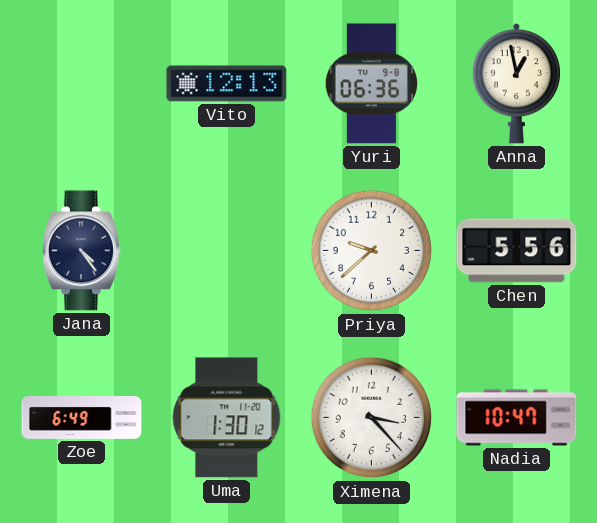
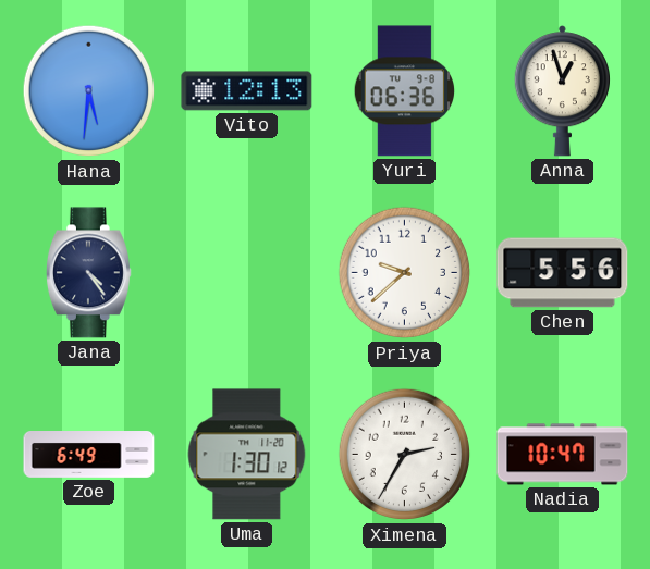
Hana: none -> 5:31 (89, 91)
Anna: 12:58 -> 12:57 (562, 91)
Ximena: 3:23 -> 2:35 (405, 455)
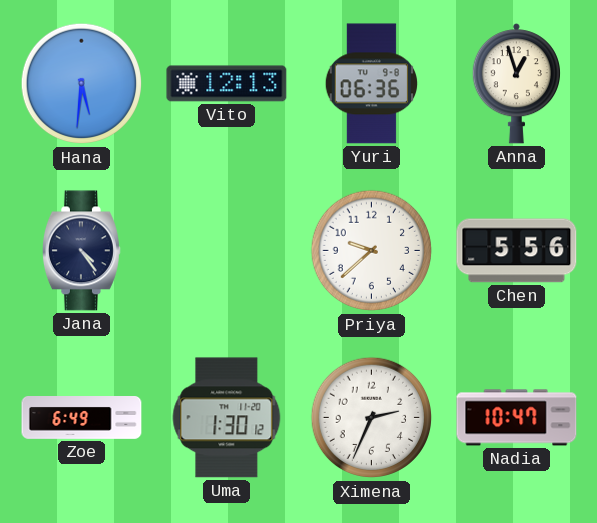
Ximena: 2:35 -> 2:34 (372, 418)
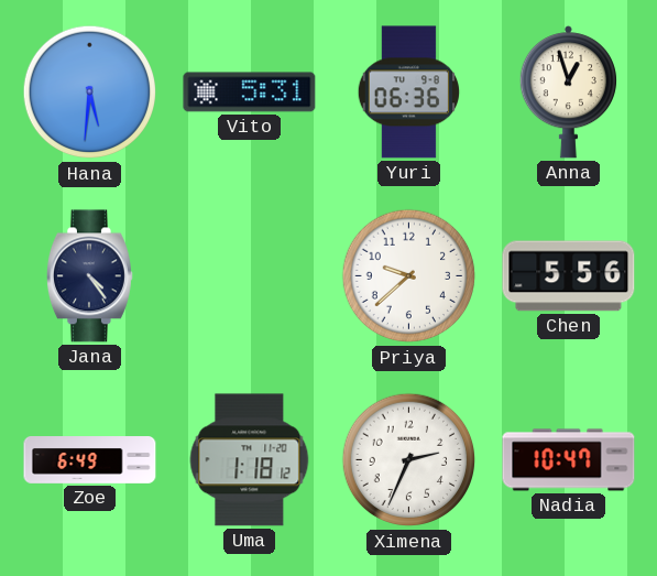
Vito: 12:13 -> 5:31 (250, 93)
Uma: 1:30 -> 1:18 (250, 460)
